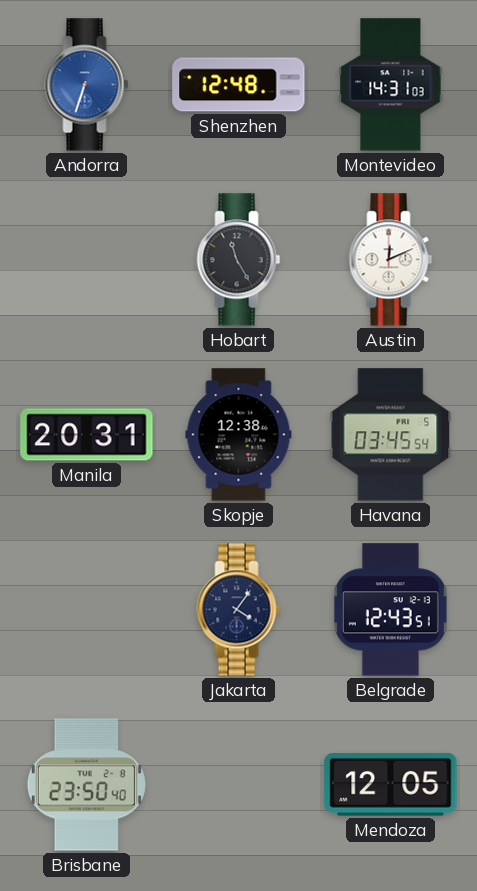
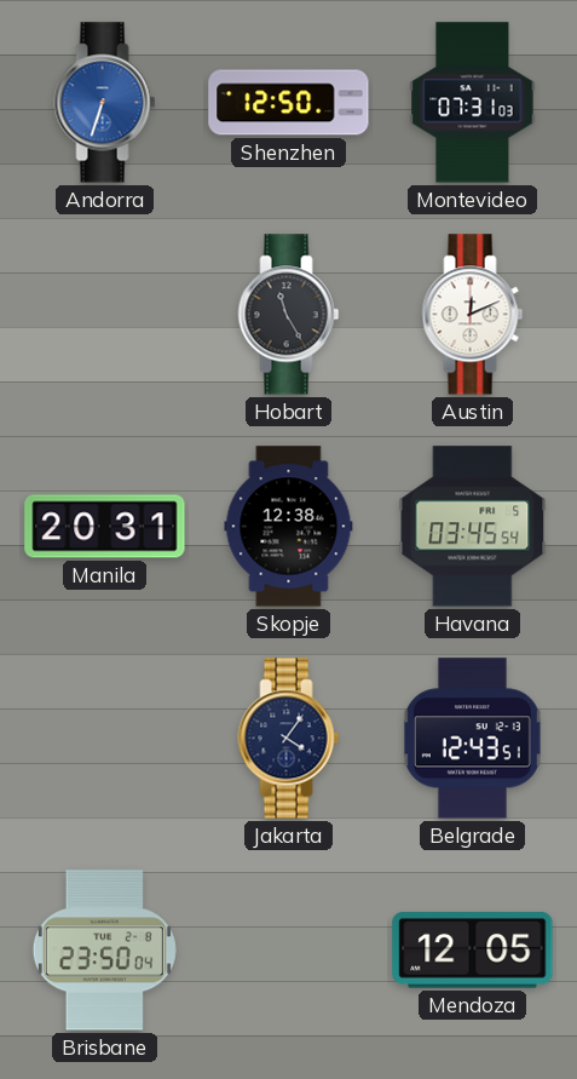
Shenzhen: 12:48 -> 12:50 (289, 103)
Montevideo: 14:31 -> 07:31 (473, 103)
Brisbane: 23:50:40 -> 23:50:04 (104, 951)
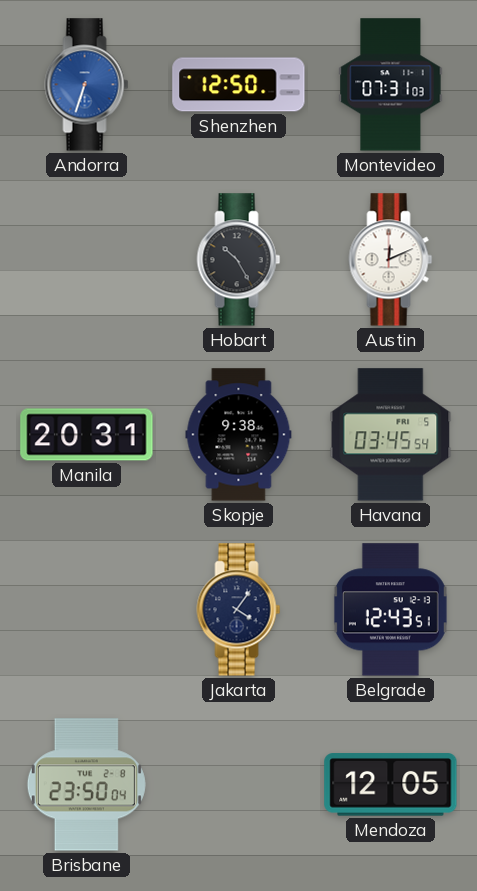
Hobart: 11:25 -> 10:25 (239, 260)
Skopje: 12:38 -> 9:38 (239, 435)
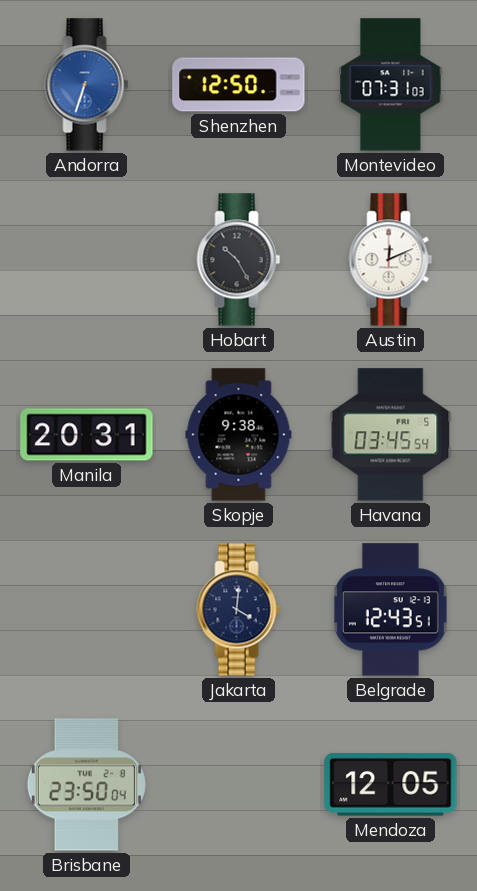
Jakarta: 4:06 -> 4:01 (239, 610)
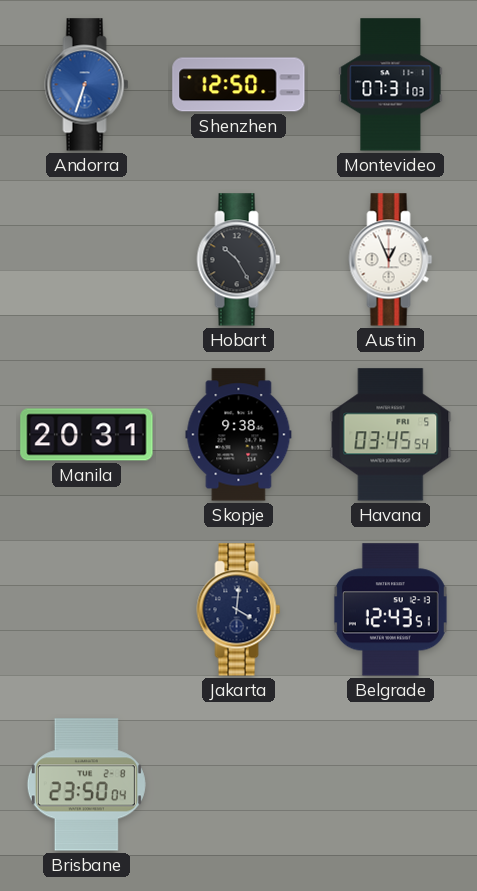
Austin: 12:11 -> 12:56 (391, 260)
Mendoza: 12:05 -> none (391, 785)
